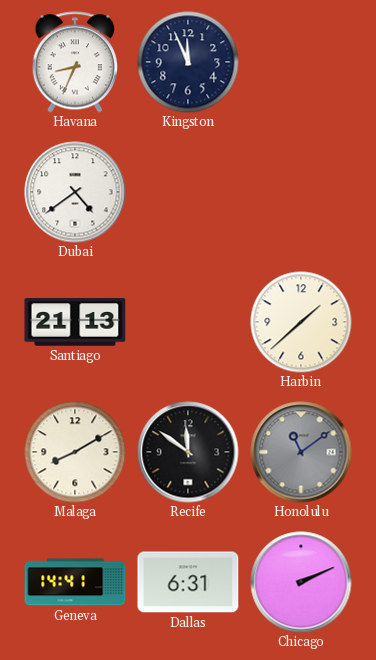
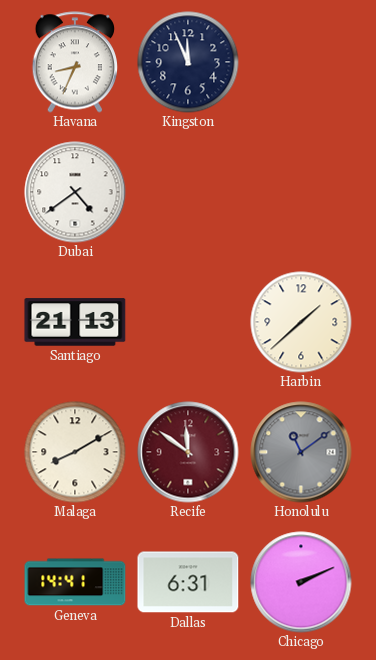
Recife dial: black -> burgundy (188, 452)
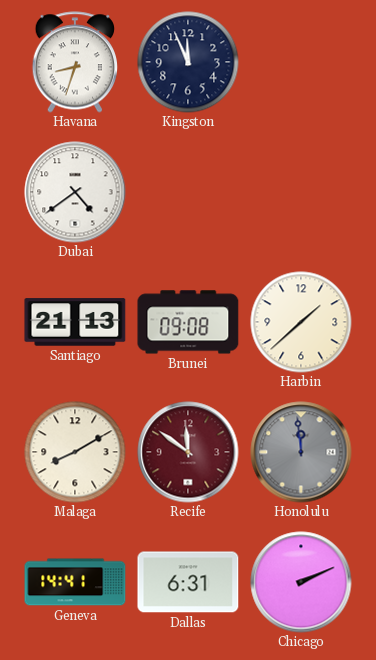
Havana: 8:34 -> 8:33 (74, 62)
Brunei: none -> 09:08 (188, 322)
Honolulu: 11:09 -> 11:59 (301, 452)
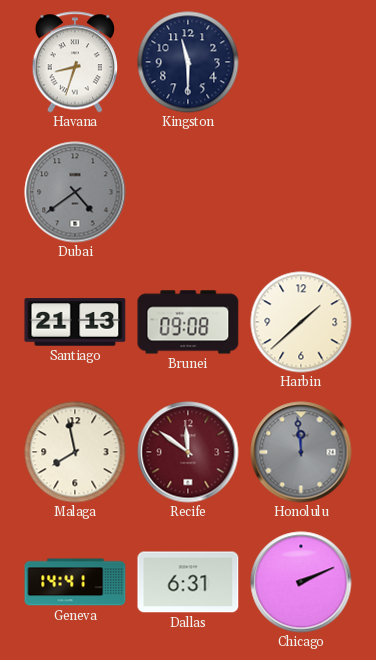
Kingston: 11:56 -> 11:30 (188, 62)
Dubai dial: white -> grey (75, 192)
Malaga: 8:10 -> 7:58 (75, 452)
